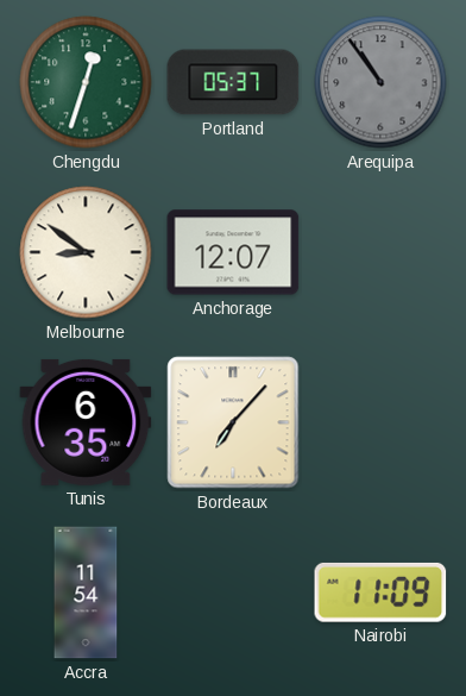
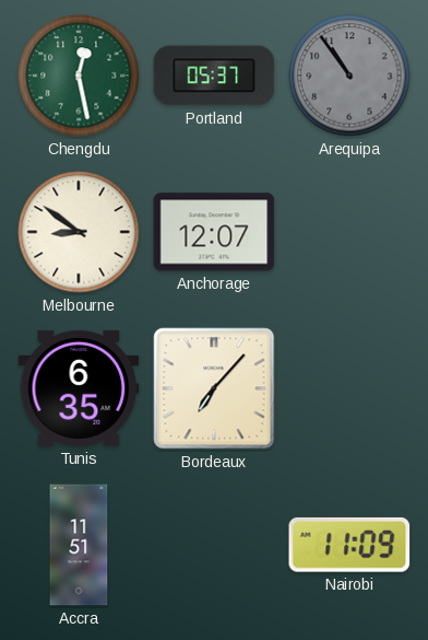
Chengdu: 12:33 -> 12:28 (79, 75)
Accra: 11:54 -> 11:51 (79, 545)
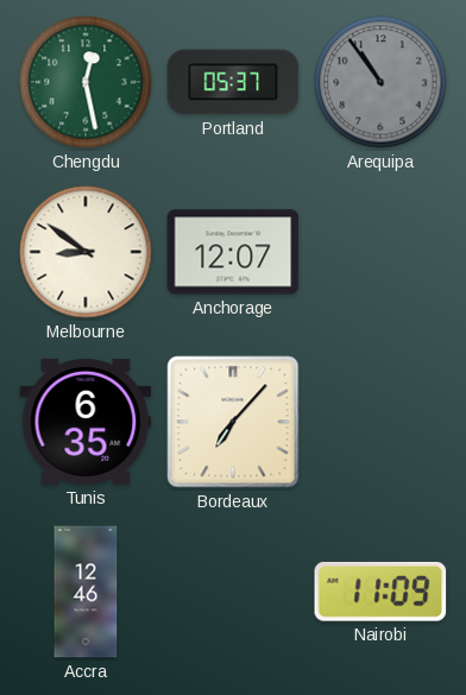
Accra: 11:51 -> 12:46 (86, 592)
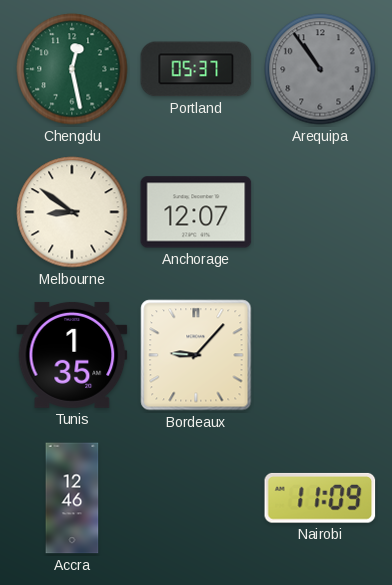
Tunis: 6:35 -> 1:35 (72, 355)
Bordeaux: 7:07 -> 9:07 (196, 355)
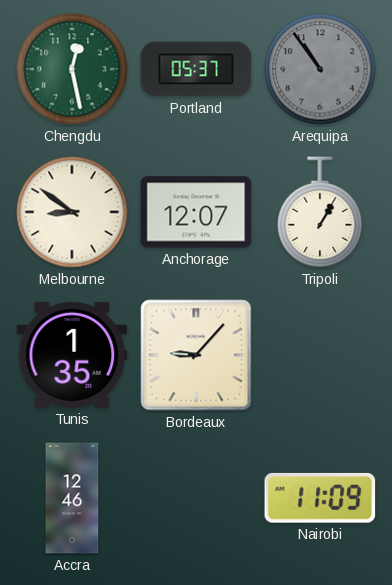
Tripoli: none -> 1:05 (320, 213)
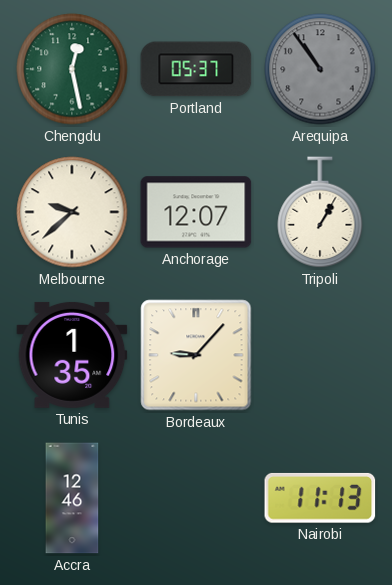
Melbourne: 8:51 -> 9:38 (72, 212)
Nairobi: 11:09 -> 11:13 (320, 498)
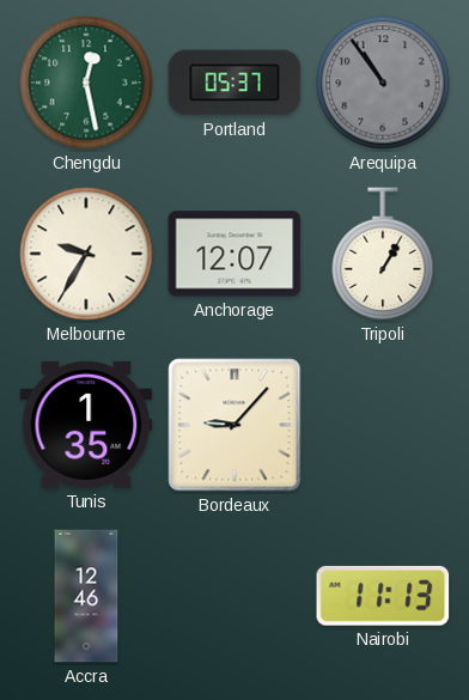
Melbourne: 9:38 -> 9:35 (86, 254)
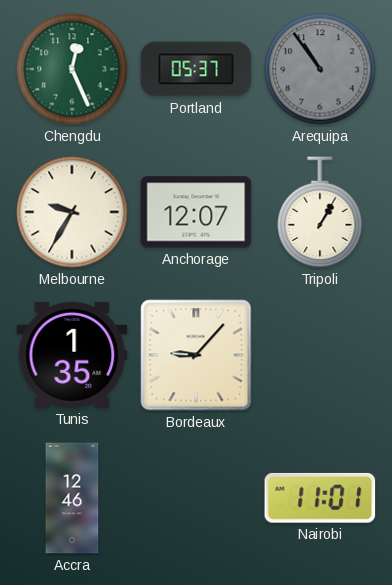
Chengdu: 12:28 -> 12:26 (72, 69)
Nairobi: 11:13 -> 11:01 (320, 498)
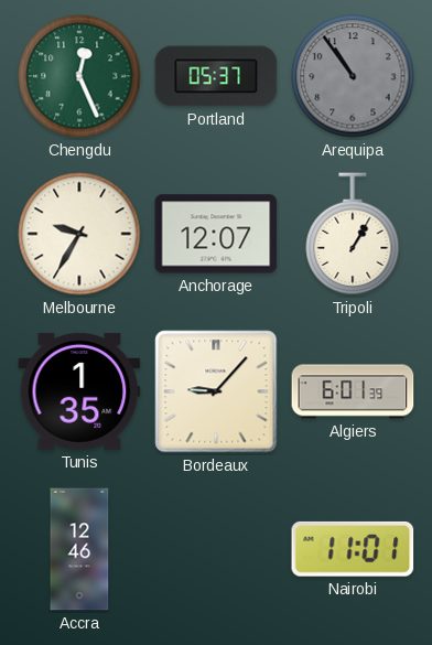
Algiers: none -> 6:01 (353, 391)
